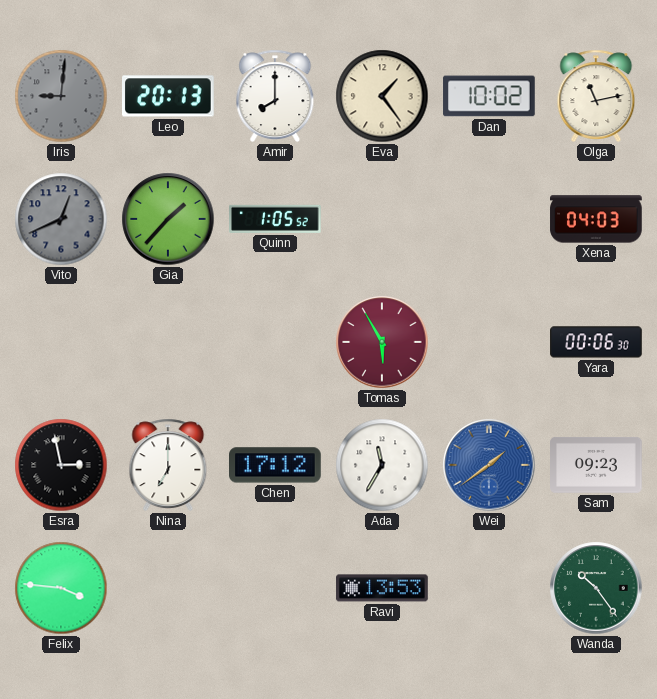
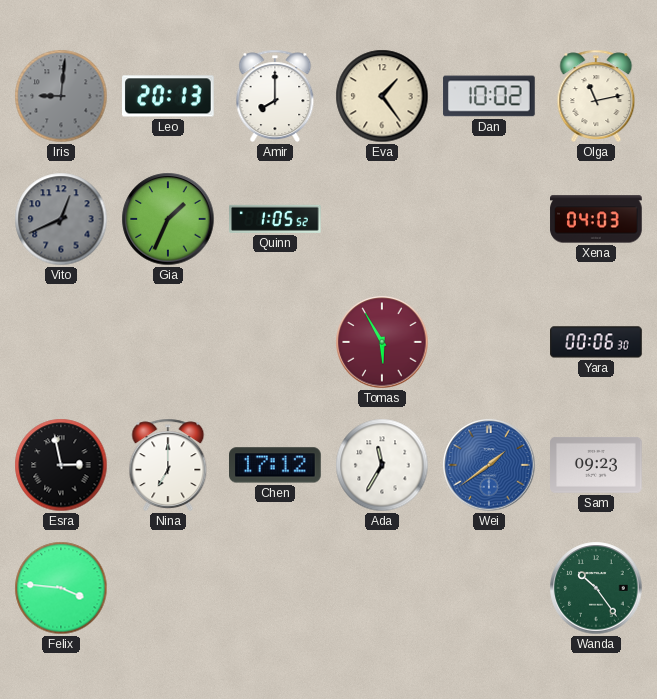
Gia: 1:37 -> 1:34 (168, 219)
Ravi: 13:53 -> none (382, 588)
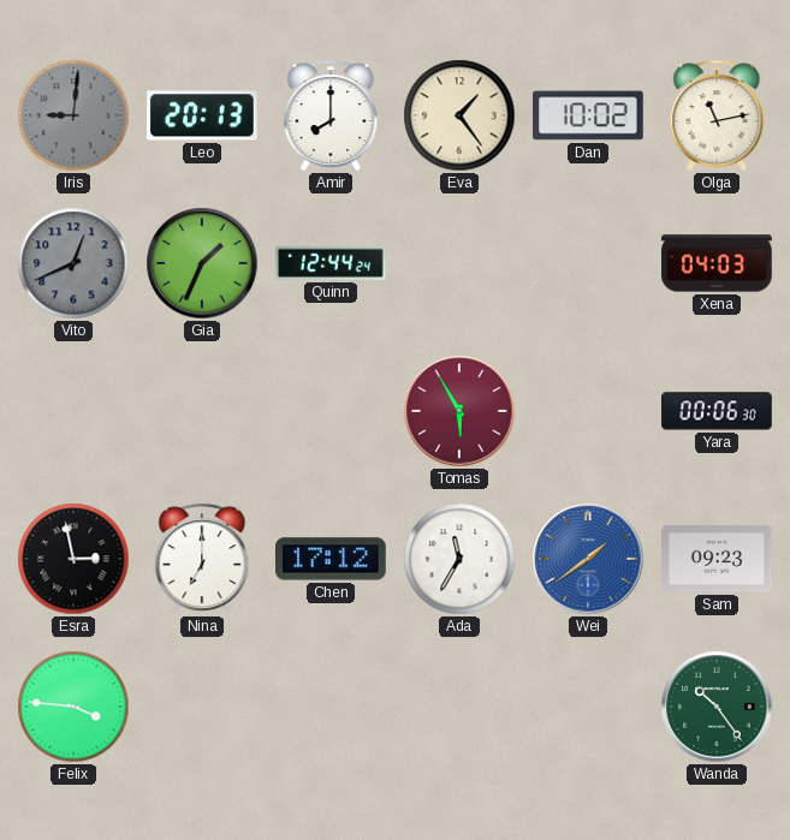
Quinn: 1:05 -> 12:44 (332, 263)
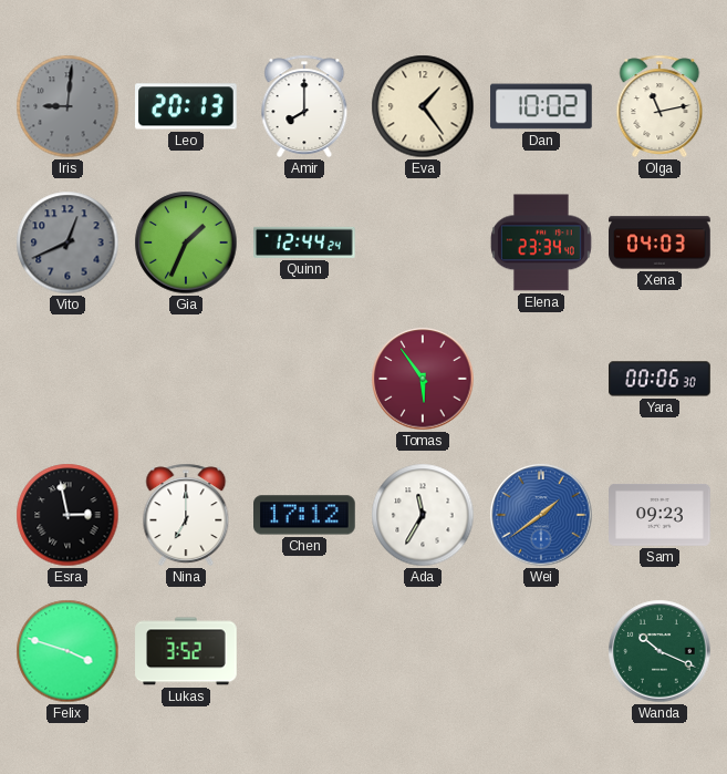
Elena: none -> 23:34 (541, 242)
Tomas: 5:55 -> 5:54 (423, 379)
Felix: 3:46 -> 3:48 (67, 651)
Lukas: none -> 3:52 (186, 651)
Wanda: 10:24 -> 10:19 (660, 651)
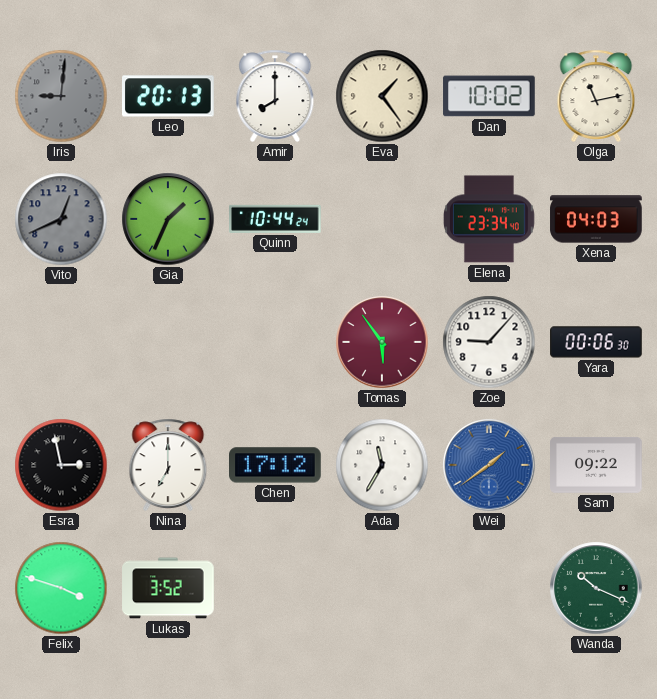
Quinn: 12:44 -> 10:44 (276, 219)
Zoe: none -> 9:07 (489, 342)
Sam: 09:23 -> 09:22 (596, 465)
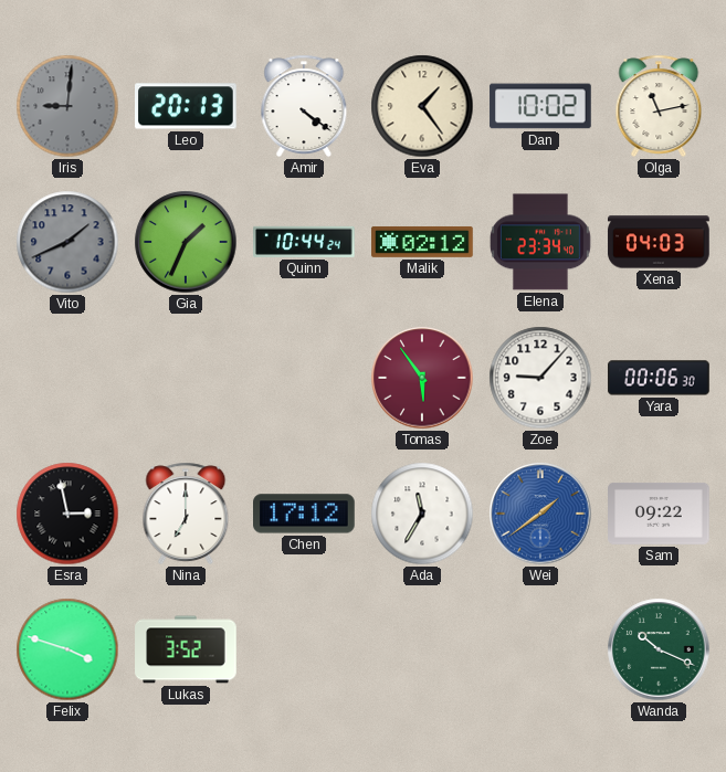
Amir: 8:00 -> 4:21 (304, 106)
Vito: 12:41 -> 1:41 (67, 242)
Malik: none -> 02:12 (422, 242)
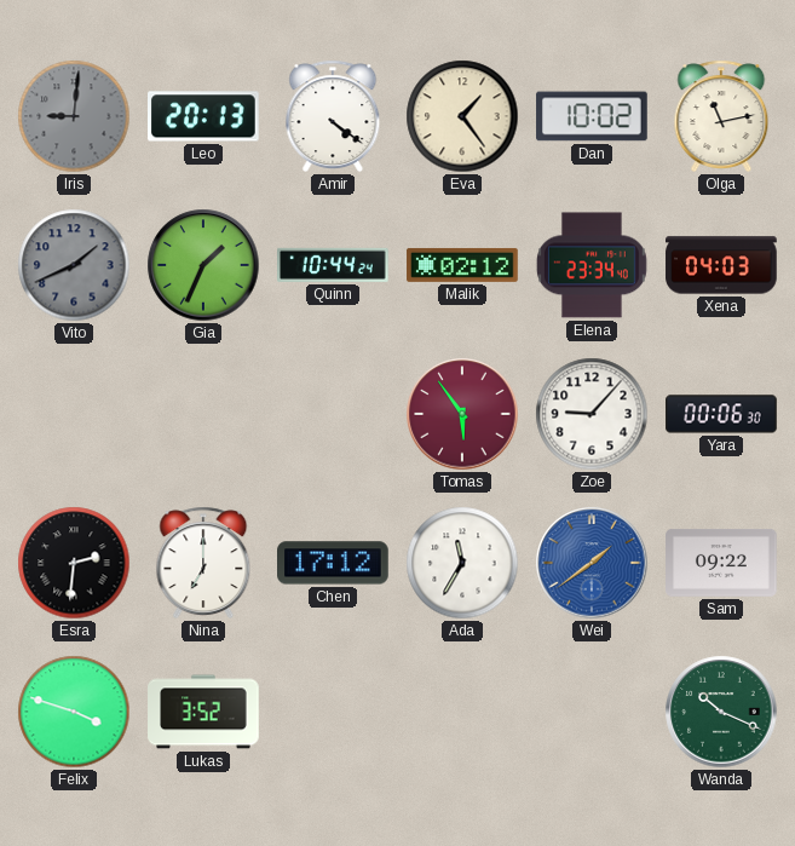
Esra: 2:58 -> 2:31 (74, 563)
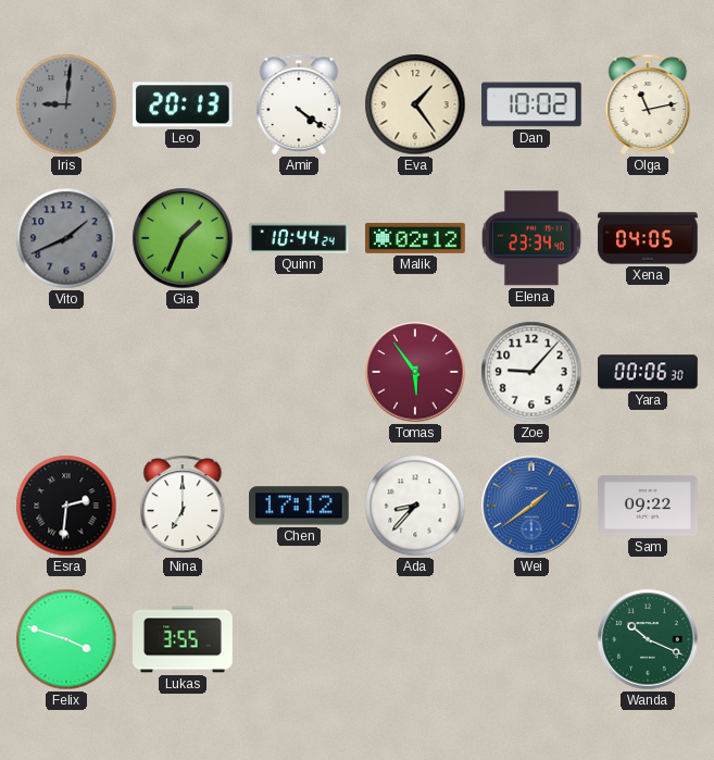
Xena: 04:03 -> 04:05 (648, 238)
Ada: 11:35 -> 8:37 (415, 506)
Lukas: 3:52 -> 3:55 (183, 639)
